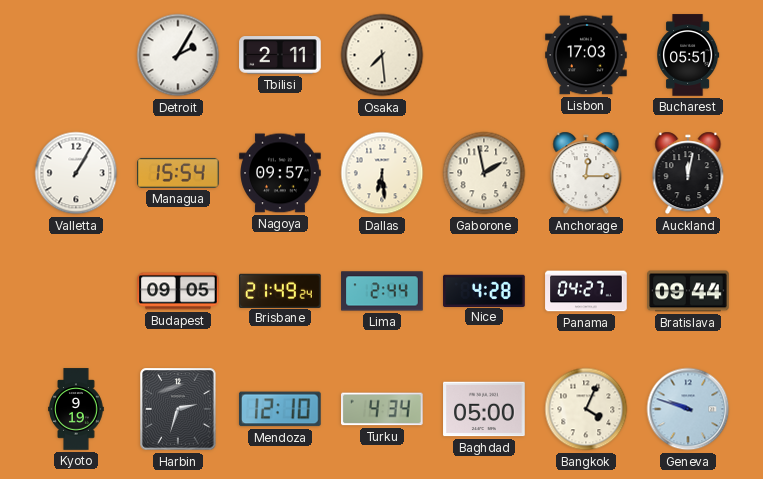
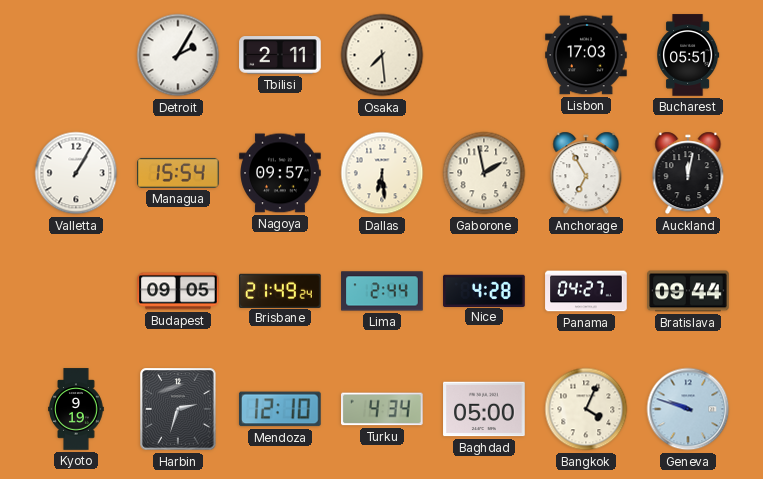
Anchorage: 12:15 -> 6:55 (586, 173)
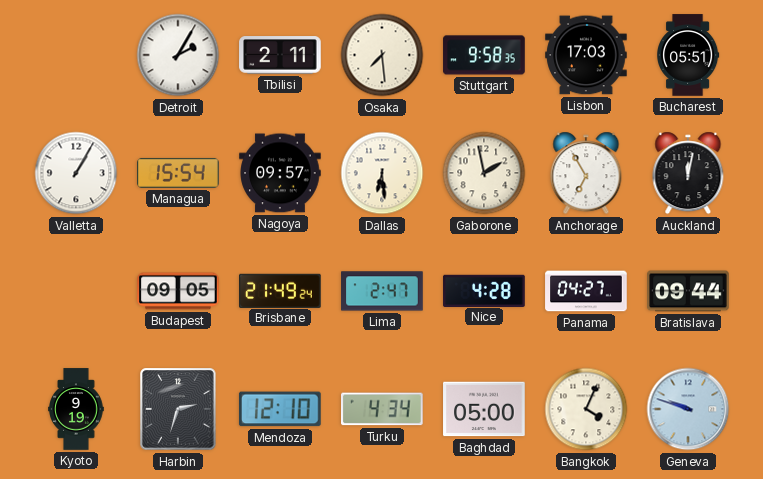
Stuttgart: none -> 9:58 (484, 55)
Lima: 2:44 -> 2:47 (382, 291)
